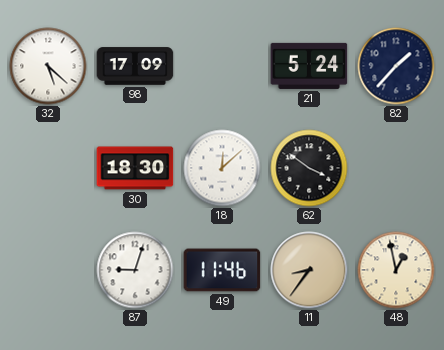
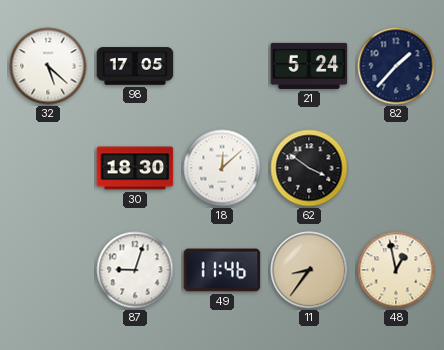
98: 17:09 -> 17:05 (135, 66)
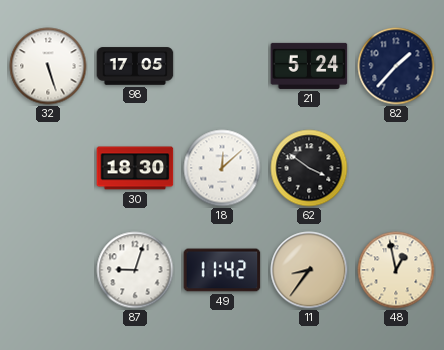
32: 5:22 -> 5:27 (48, 66)
49: 11:46 -> 11:42 (222, 270)
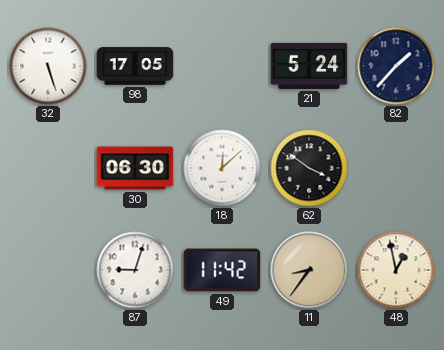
30: 18:30 -> 06:30 (135, 168)
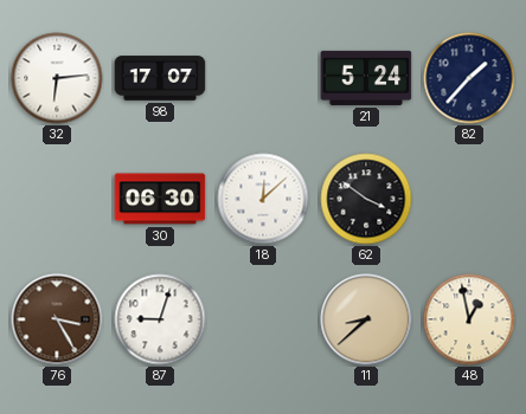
32: 5:27 -> 6:14 (57, 78)
98: 17:05 -> 17:07 (160, 78)
76: none -> 3:25 (57, 319)
49: 11:42 -> none (222, 270)
11: 8:36 -> 8:38 (366, 319)
